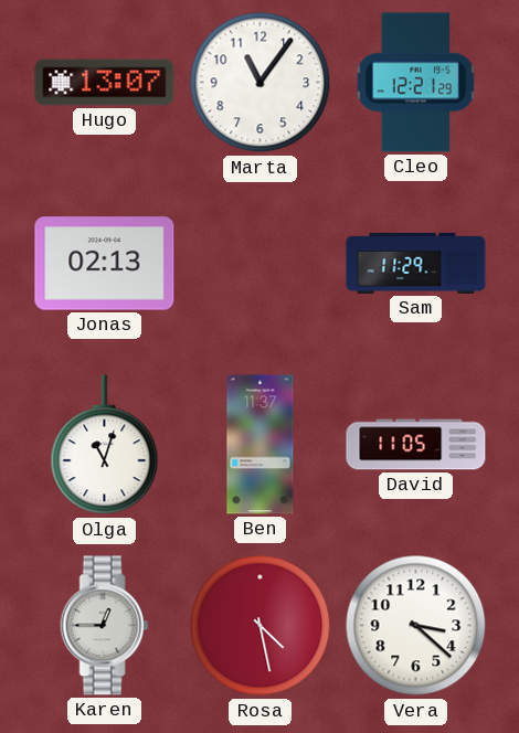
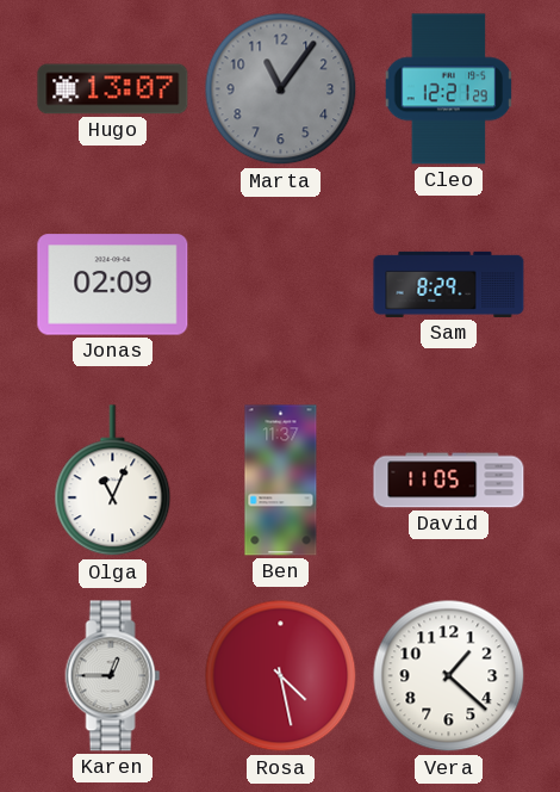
Marta dial: white -> grey (281, 89)
Jonas: 02:13 -> 02:09 (113, 285)
Sam: 11:29 -> 8:29 (449, 284)
Olga: 11:03 -> 11:04 (113, 481)
Vera: 3:22 -> 1:22 (449, 676)
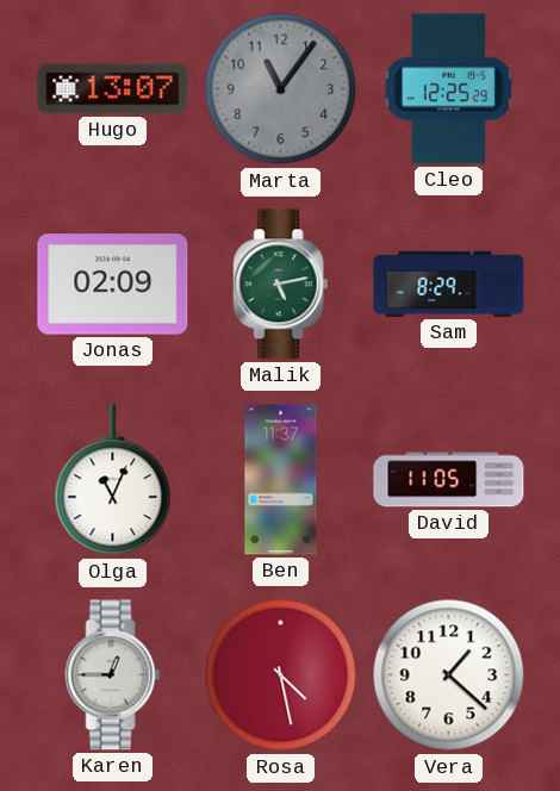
Cleo: 12:21 -> 12:25 (449, 89)
Malik: none -> 5:13 (281, 285)
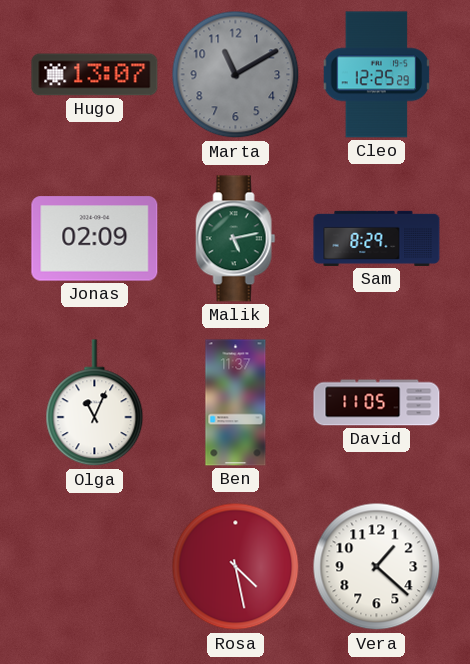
Marta: 11:06 -> 11:10 (236, 75)
Karen: 12:45 -> none (113, 675)
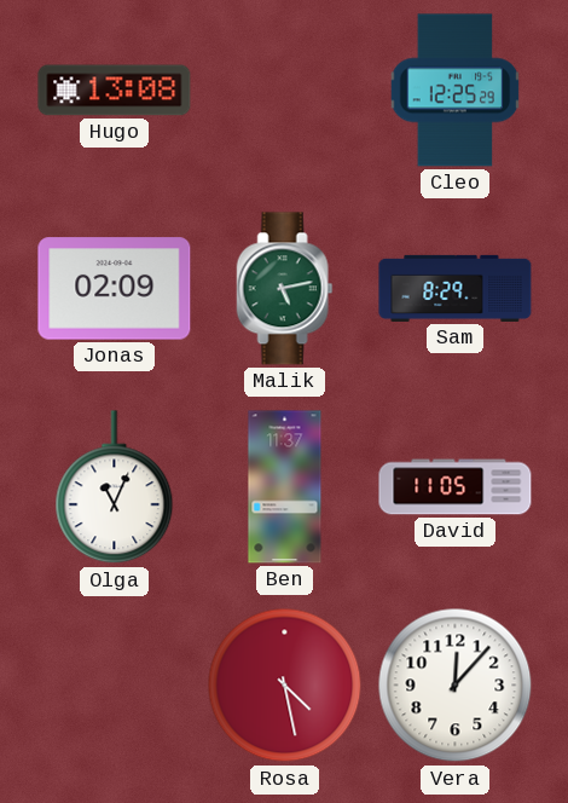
Hugo: 13:07 -> 13:08 (115, 91)
Marta: 11:10 -> none (236, 75)
Vera: 1:22 -> 12:07 (456, 686)
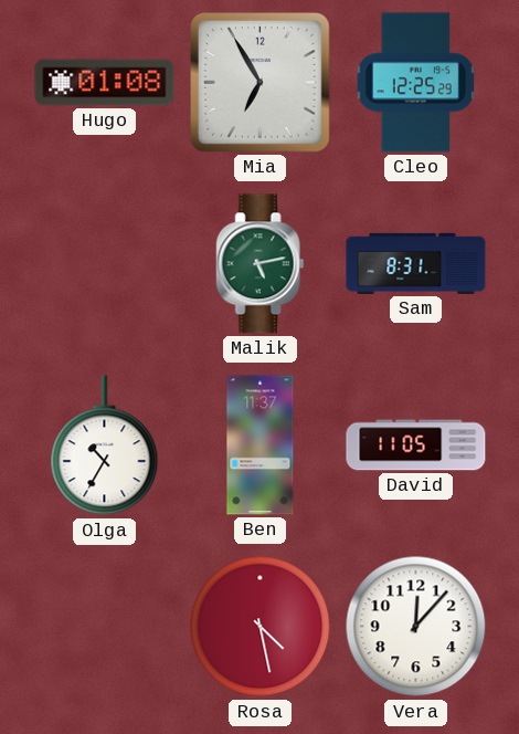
Hugo: 13:08 -> 01:08 (105, 83)
Mia: none -> 6:55 (261, 83)
Jonas: 02:09 -> none (115, 289)
Sam: 8:29 -> 8:31 (416, 263)
Olga: 11:04 -> 10:35 (105, 445)
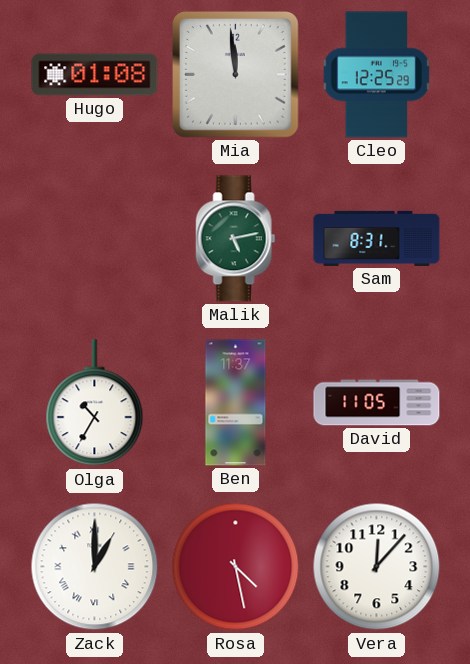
Mia: 6:55 -> 11:59 (236, 75)
Zack: none -> 1:00 (95, 567)
